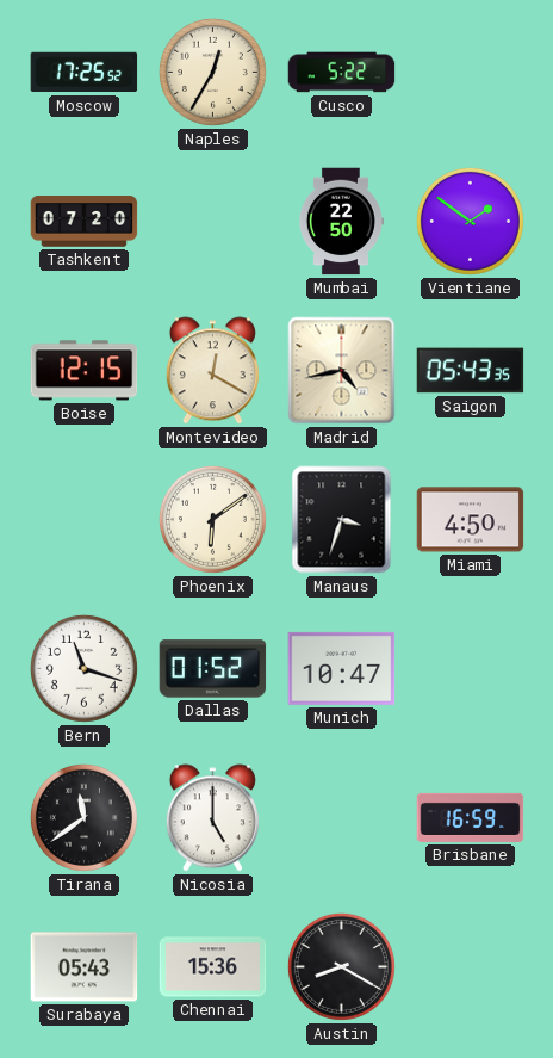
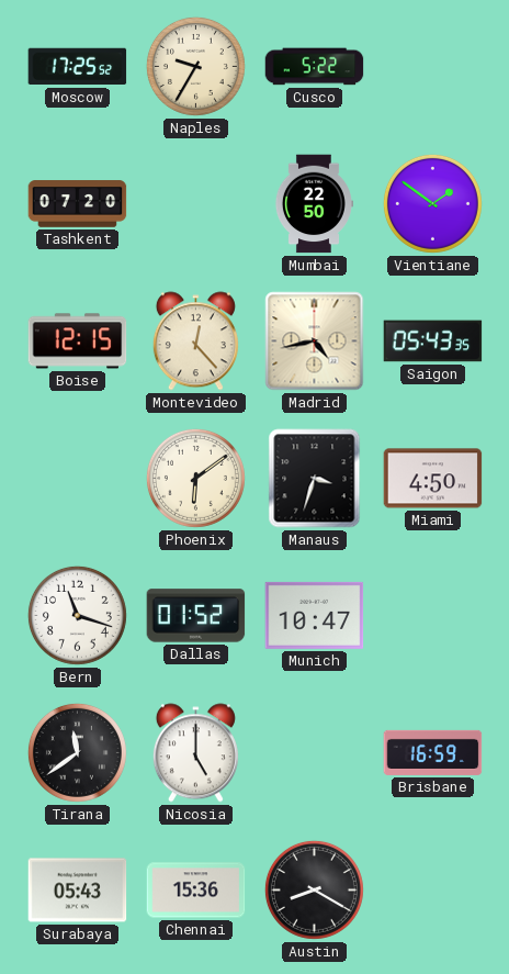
Naples: 12:35 -> 9:35 (195, 66)
Montevideo: 12:20 -> 12:23 (195, 342)
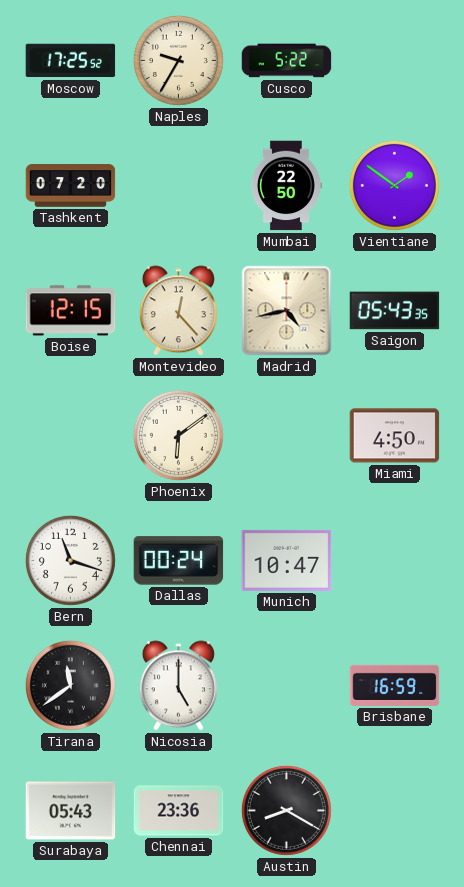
Manaus: 3:33 -> none (315, 479)
Dallas: 01:52 -> 00:24 (179, 561)
Chennai: 15:36 -> 23:36 (179, 811)
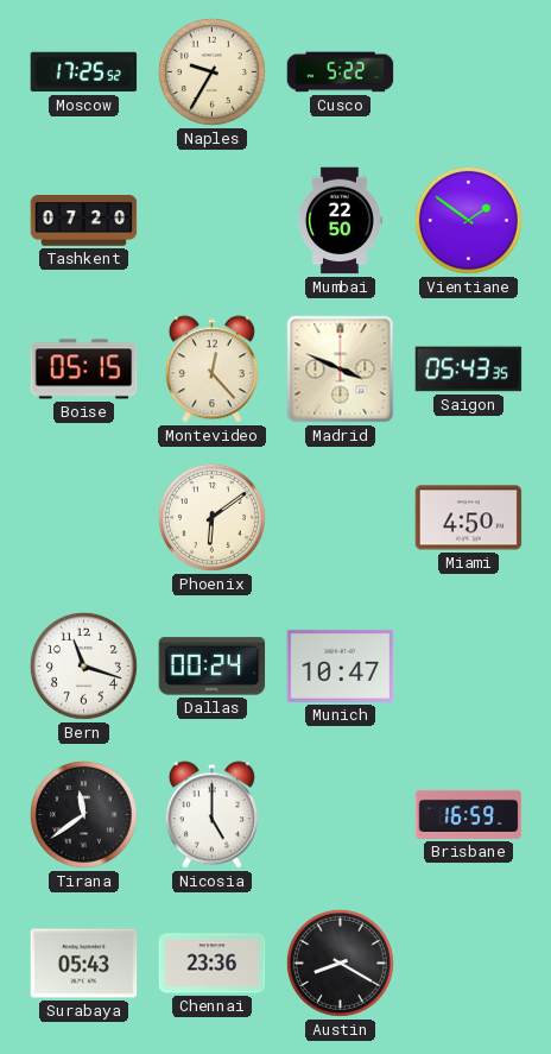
Boise: 12:15 -> 05:15 (84, 370)
Madrid: 4:43 -> 3:49 (341, 370)
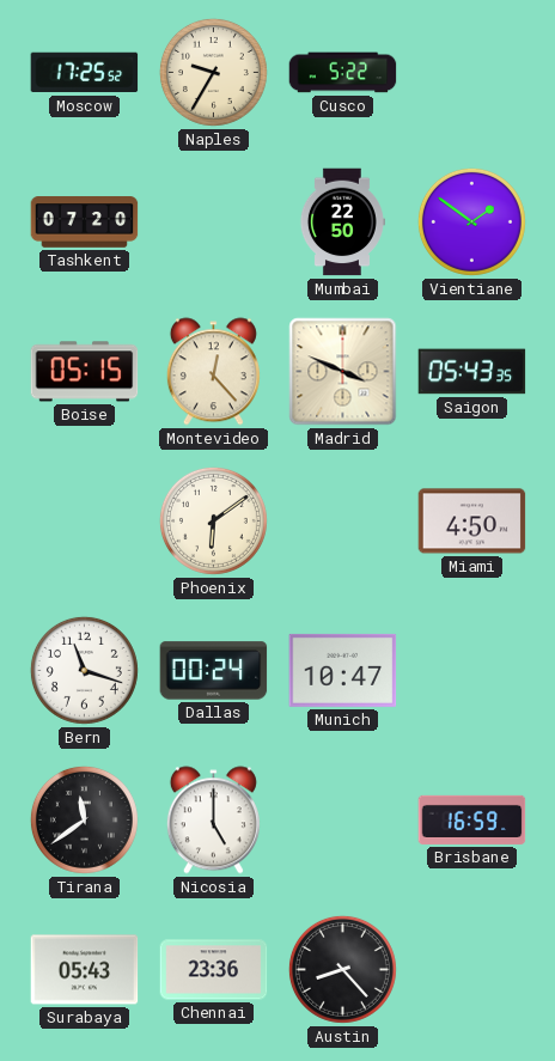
Austin: 8:20 -> 8:23 (342, 969)
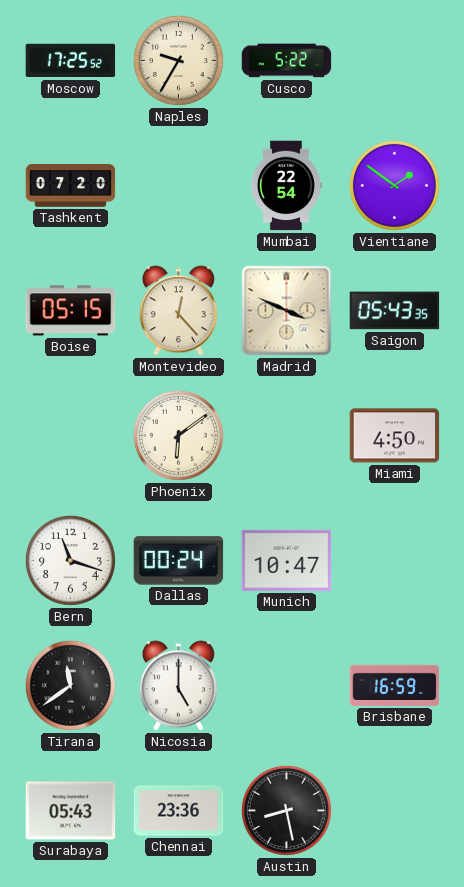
Mumbai: 22:50 -> 22:54 (286, 186)
Austin: 8:23 -> 8:28 (286, 810)
